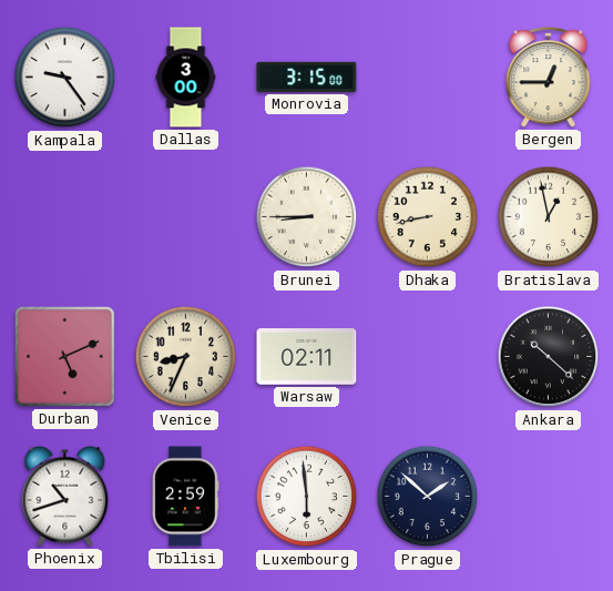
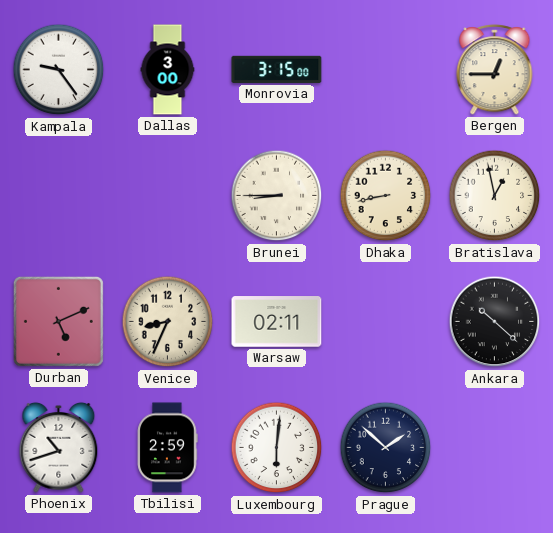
Luxembourg: 5:59 -> 6:01 (277, 448)
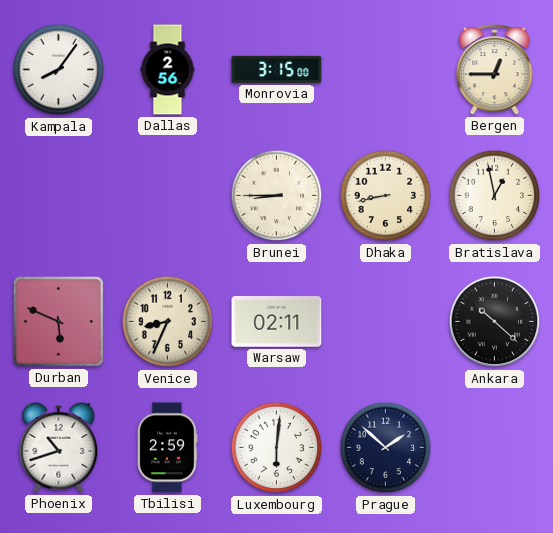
Kampala: 9:24 -> 8:06 (59, 70)
Dallas: 3:00 -> 2:56 (168, 70)
Durban: 5:11 -> 5:49 (58, 321)
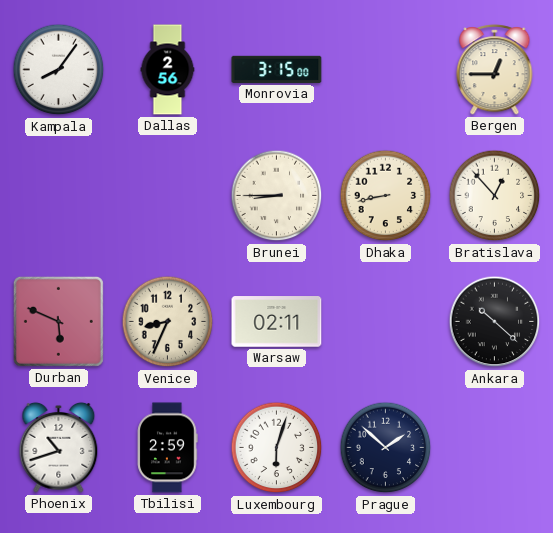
Bratislava: 12:58 -> 12:53 (495, 196)
Luxembourg: 6:01 -> 6:03 (277, 448)
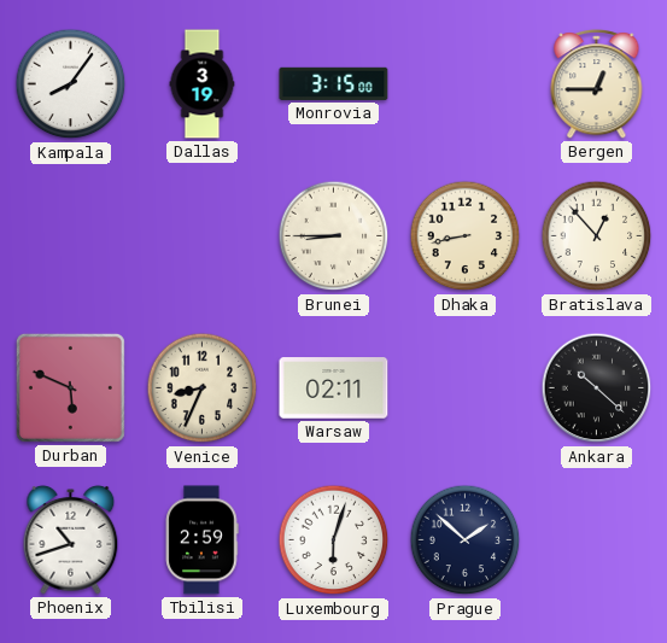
Dallas: 2:56 -> 3:19 (203, 84)
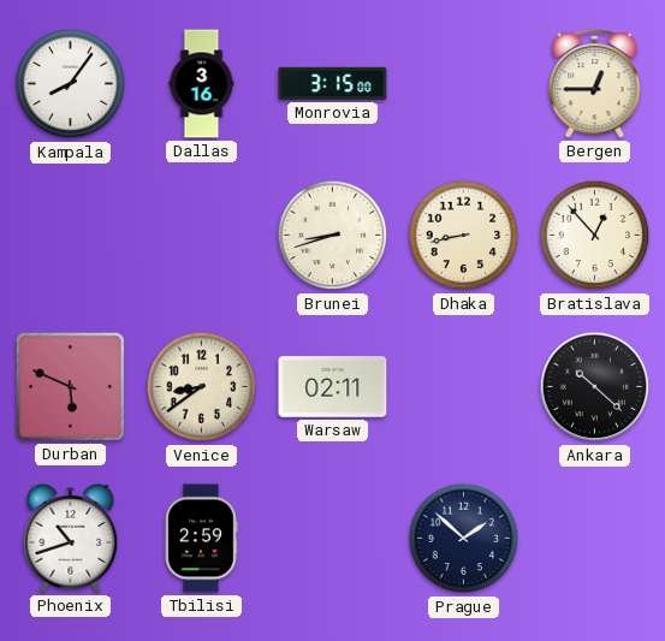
Dallas: 3:19 -> 3:16 (202, 84)
Brunei: 8:45 -> 8:42 (333, 236)
Venice: 8:34 -> 8:39 (202, 387)
Luxembourg: 6:03 -> none (334, 540)
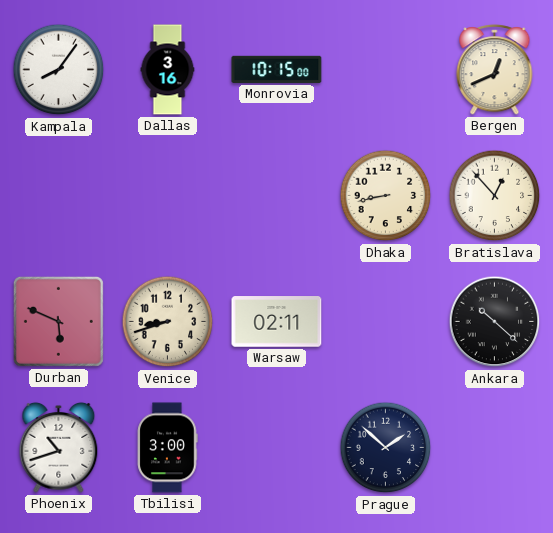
Monrovia: 3:15 -> 10:15 (277, 69)
Bergen: 12:45 -> 12:41 (495, 70)
Brunei: 8:42 -> none (333, 236)
Venice: 8:39 -> 8:42 (168, 322)
Tbilisi: 2:59 -> 3:00 (167, 448)
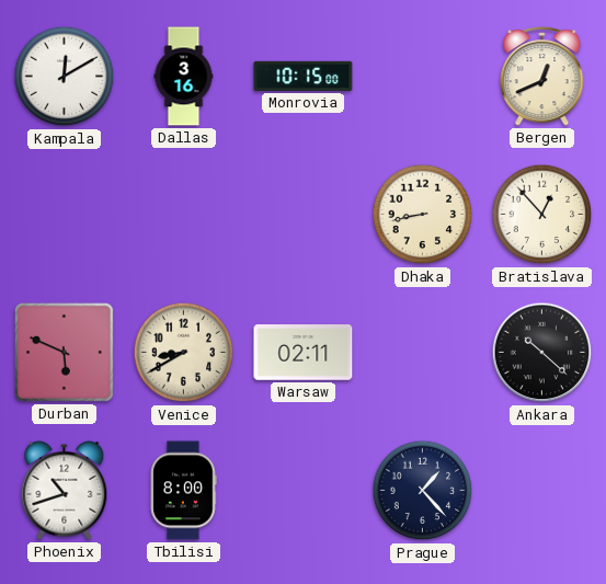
Kampala: 8:06 -> 12:10 (65, 77)
Venice: 8:42 -> 8:40 (184, 353)
Tbilisi: 3:00 -> 8:00 (183, 491)
Prague: 1:52 -> 1:23 (423, 491)
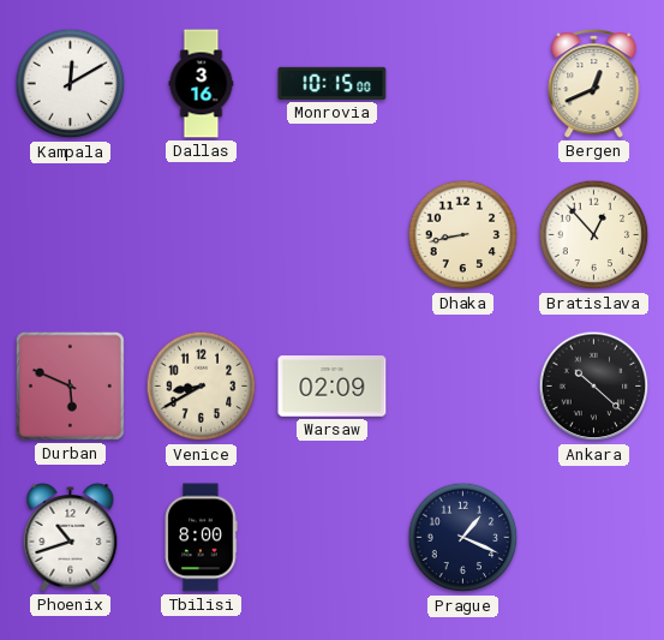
Warsaw: 02:11 -> 02:09 (333, 387)
Prague: 1:23 -> 1:19 (463, 538)
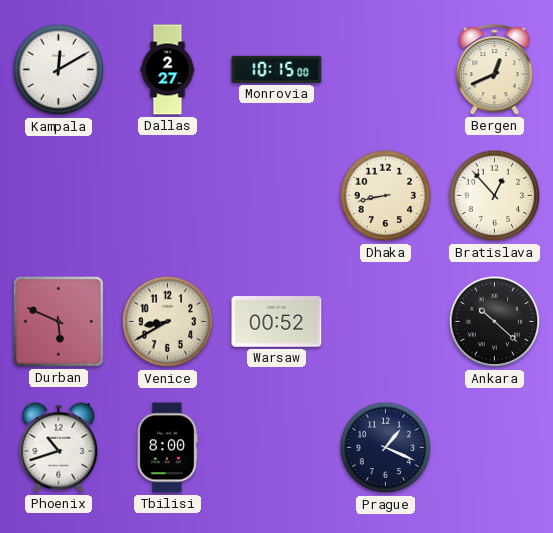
Dallas: 3:16 -> 2:27 (168, 70)
Warsaw: 02:09 -> 00:52 (277, 322)
